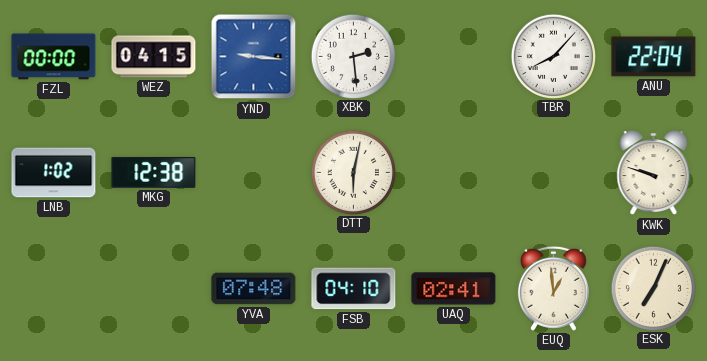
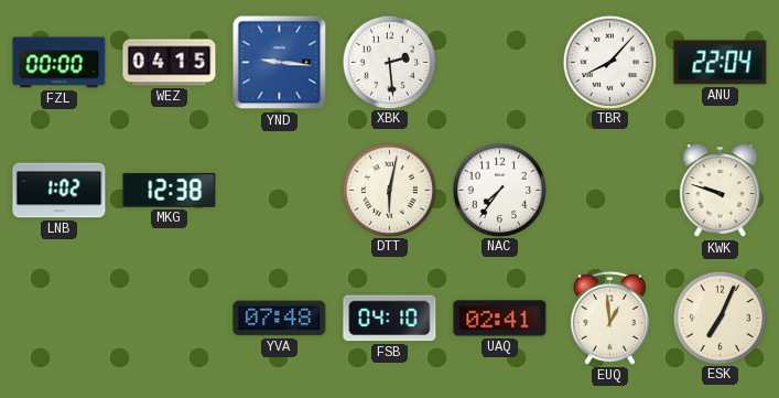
NAC: none -> 7:36 (499, 190)
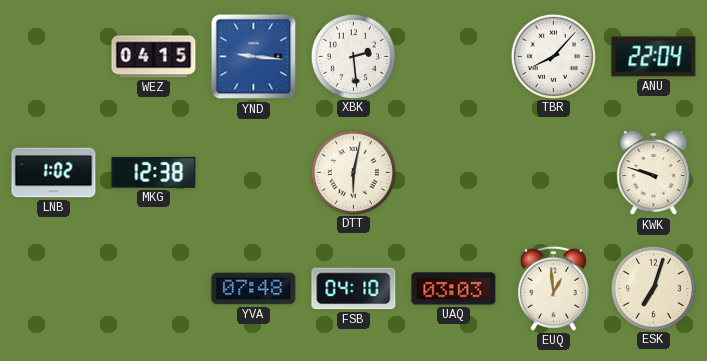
FZL: 00:00 -> none (59, 63)
NAC: 7:36 -> none (499, 190)
UAQ: 02:41 -> 03:03 (454, 289)
ESK: 7:04 -> 7:03 (653, 288)
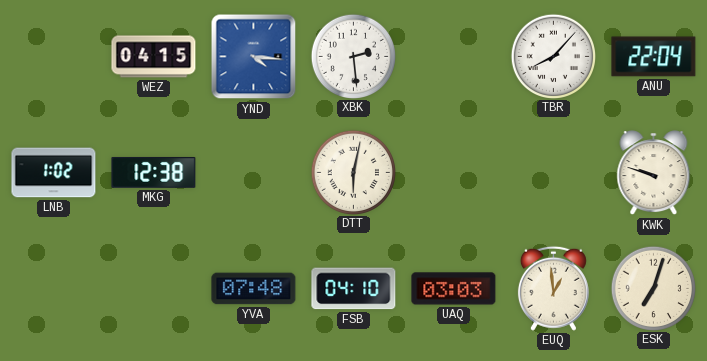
YND: 9:16 -> 4:16 (254, 57)
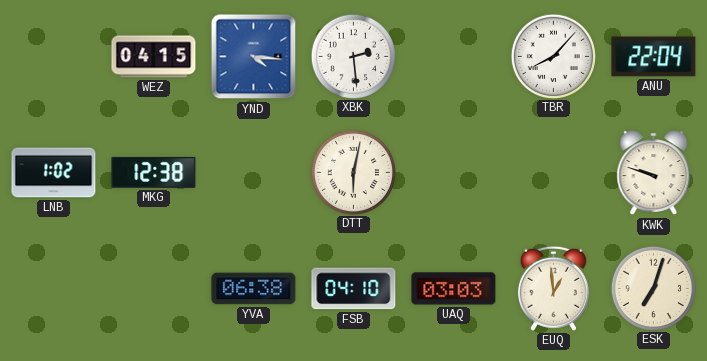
YVA: 07:48 -> 06:38 (254, 289)
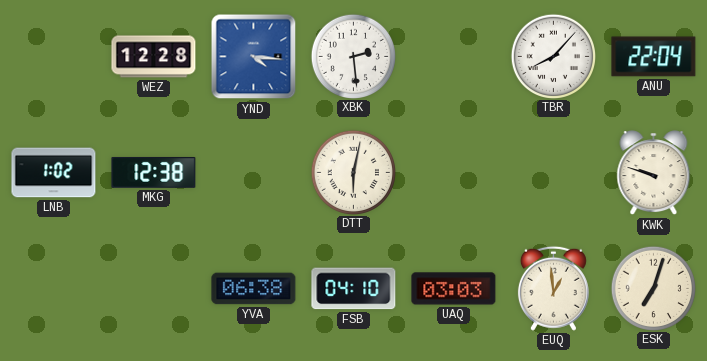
WEZ: 04:15 -> 12:28 (154, 57)
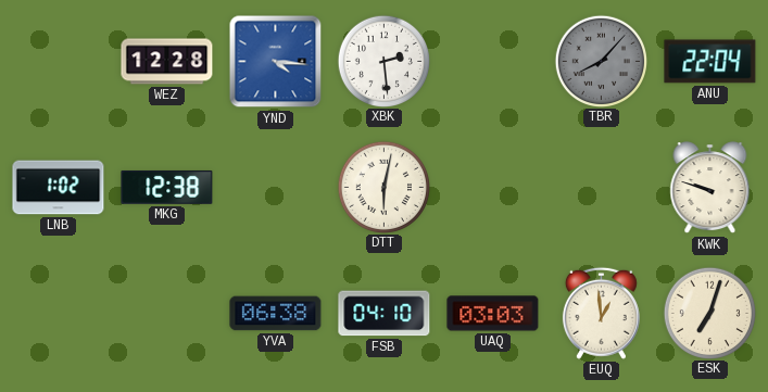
TBR dial: white -> grey (601, 61)
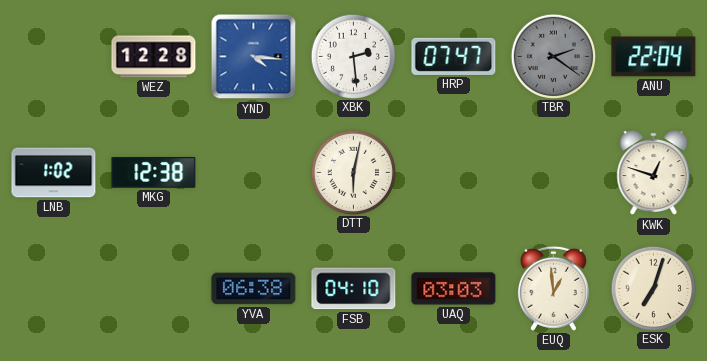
HRP: none -> 07:47 (454, 56)
TBR: 8:07 -> 2:21 (553, 56)
KWK: 9:48 -> 12:48 (654, 173)
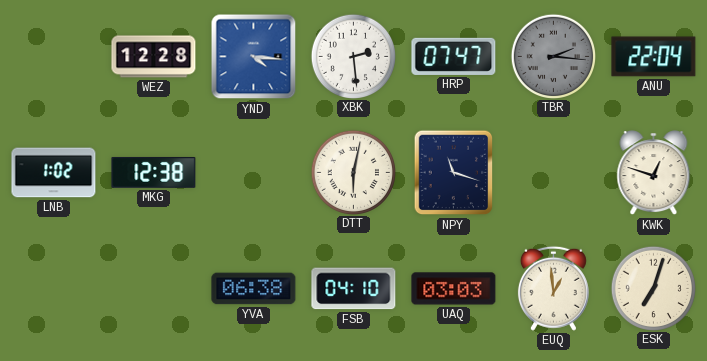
TBR: 2:21 -> 2:16 (553, 56)
NPY: none -> 11:18 (454, 173)
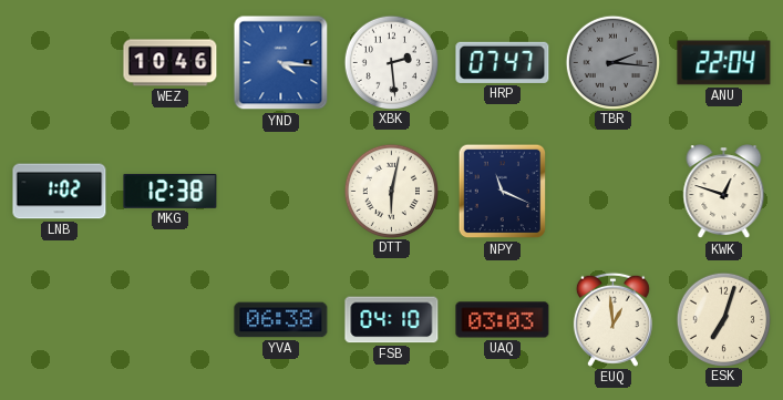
WEZ: 12:28 -> 10:46 (171, 63)
NPY: 11:18 -> 11:19 (503, 192)
